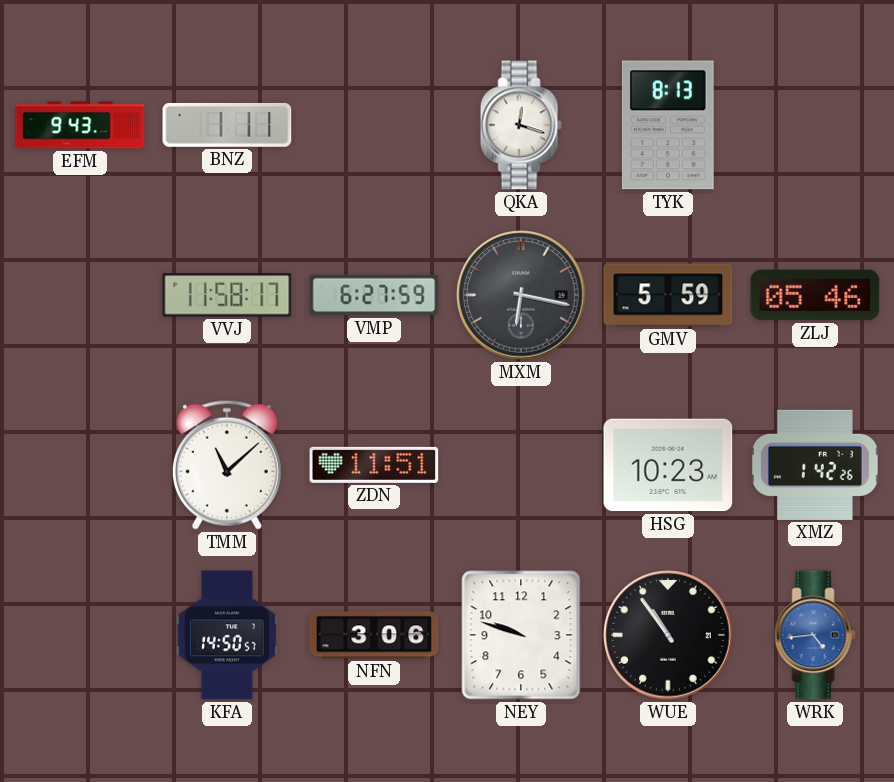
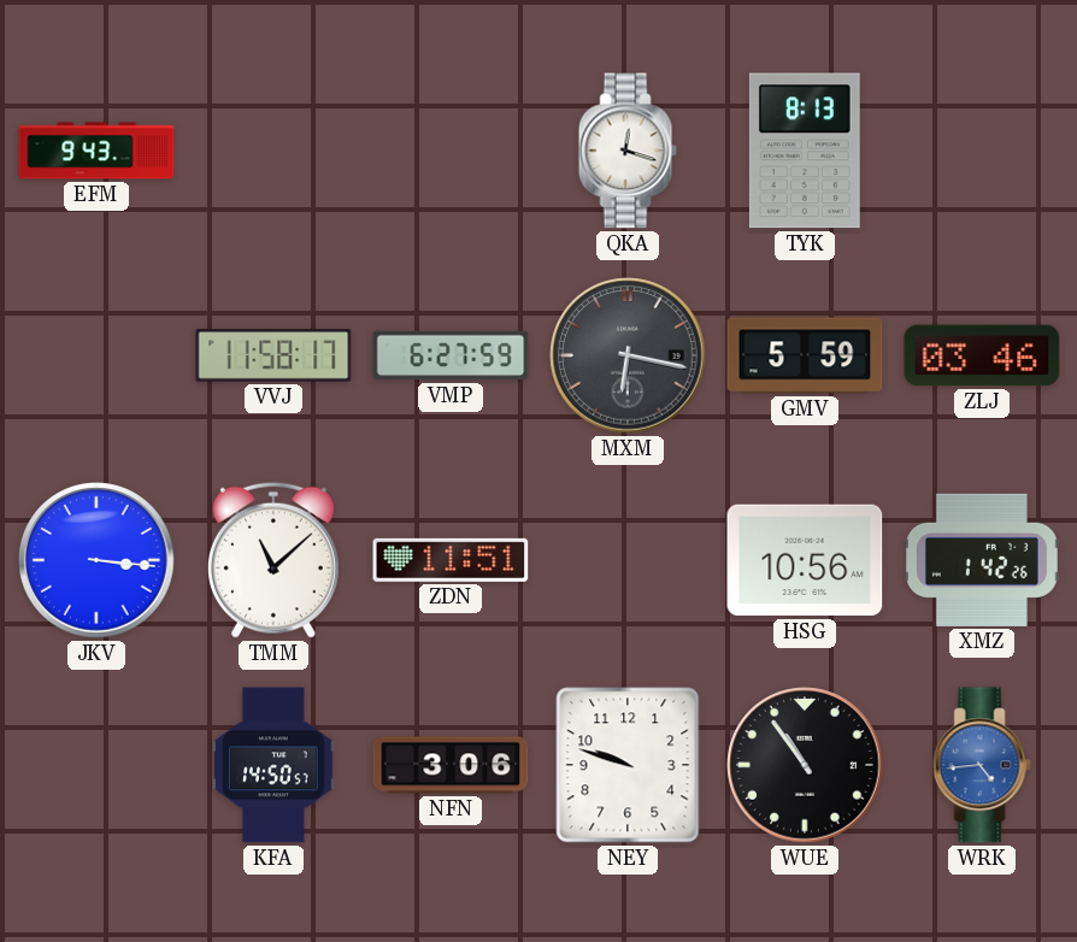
BNZ: 1:11 -> none (227, 125)
ZLJ: 05:46 -> 03:46 (982, 355)
JKV: none -> 3:16 (96, 560)
HSG: 10:23 -> 10:56 (805, 560)
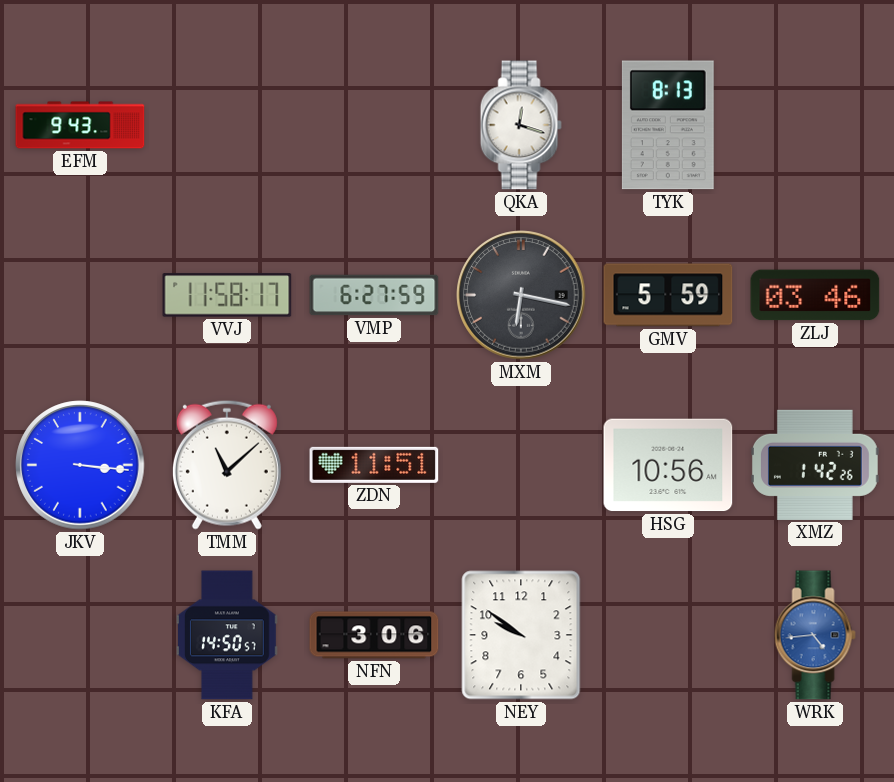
NEY: 9:48 -> 9:51 (521, 635)
WUE: 10:54 -> none (805, 765)
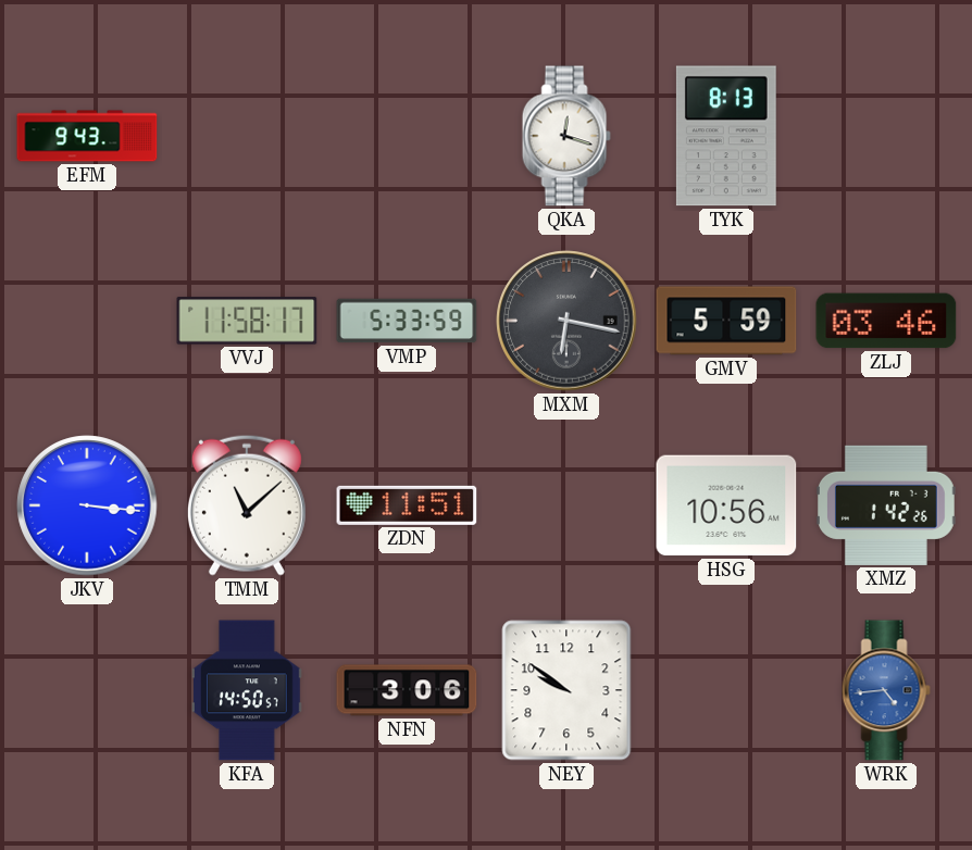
VMP: 6:27 -> 5:33 (407, 321)
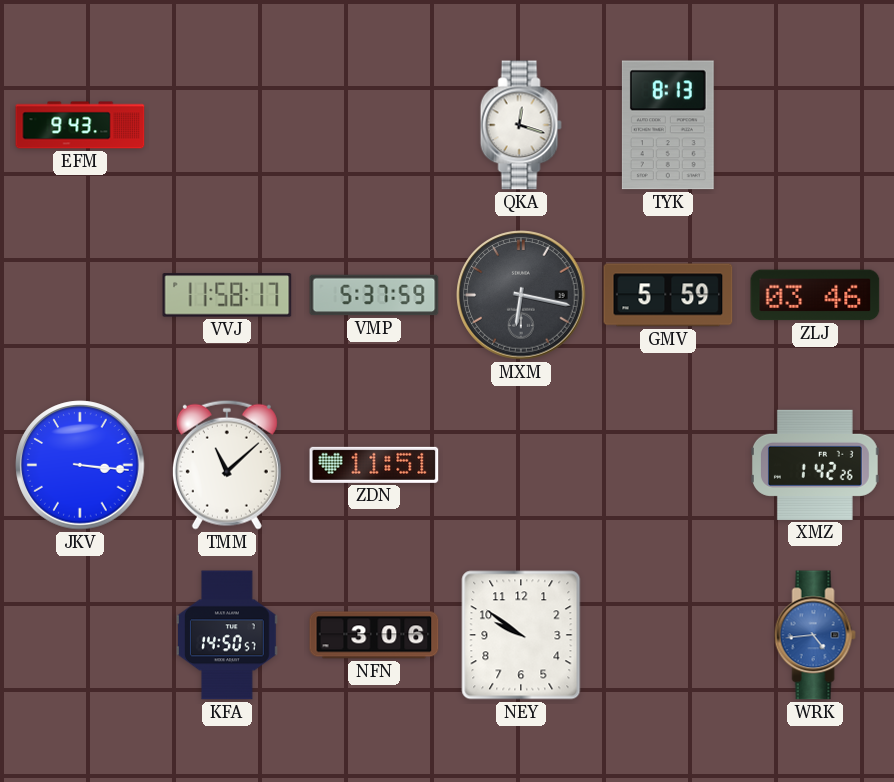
VMP: 5:33 -> 5:37 (374, 295)
HSG: 10:56 -> none (726, 505)
